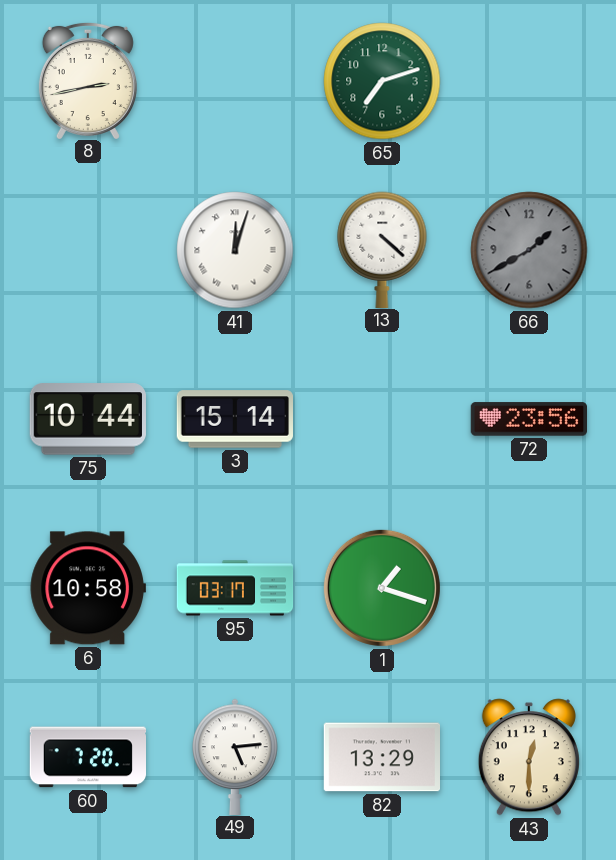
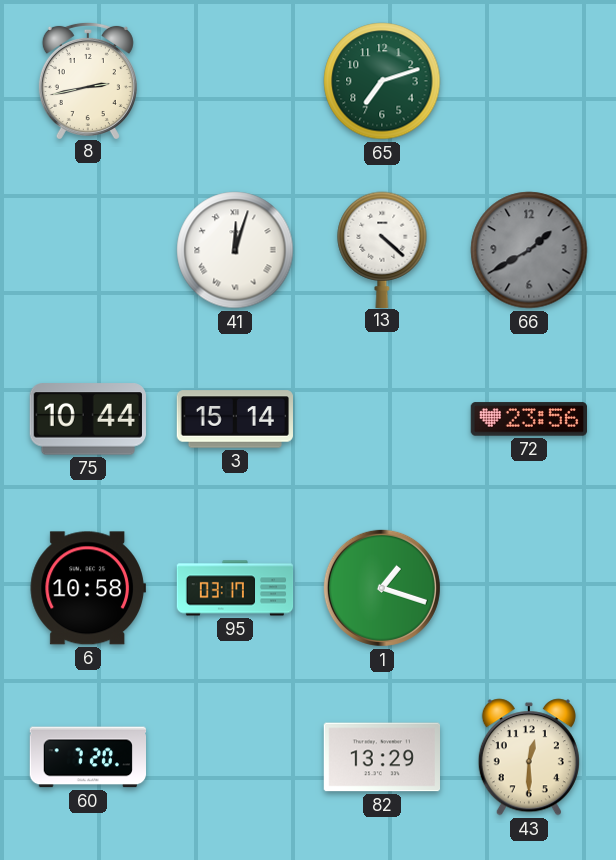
49: 5:14 -> none (235, 756)
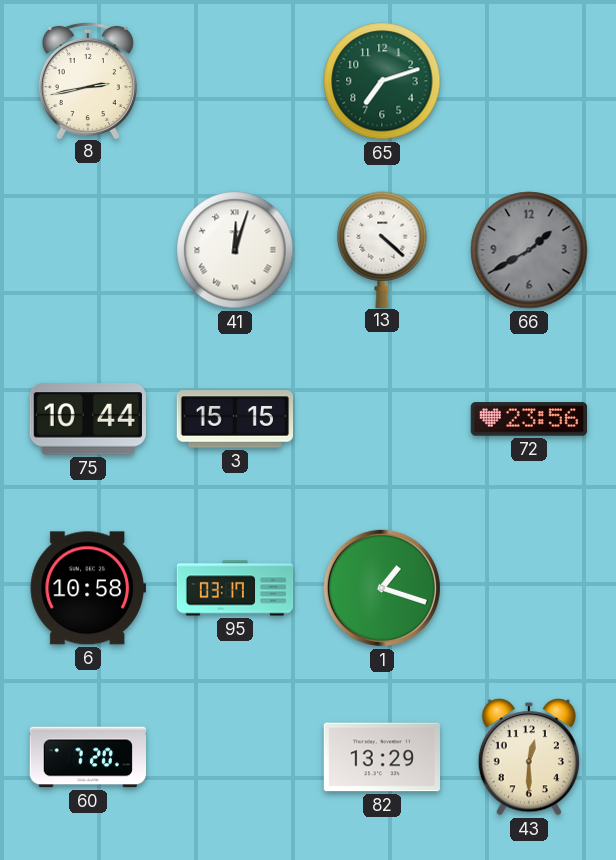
3: 15:14 -> 15:15 (234, 419)
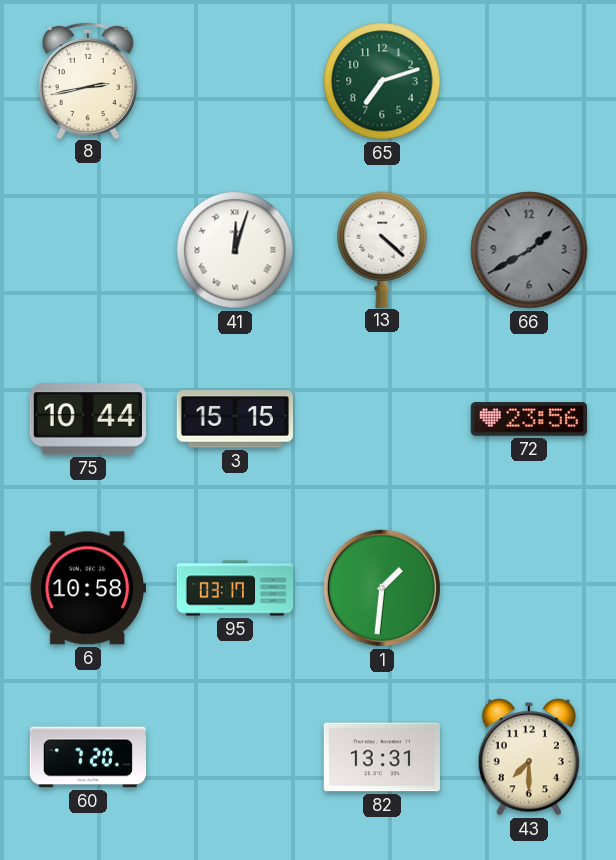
1: 1:18 -> 1:31 (382, 588)
82: 13:29 -> 13:31 (381, 757)
43: 12:30 -> 7:30 (529, 757)
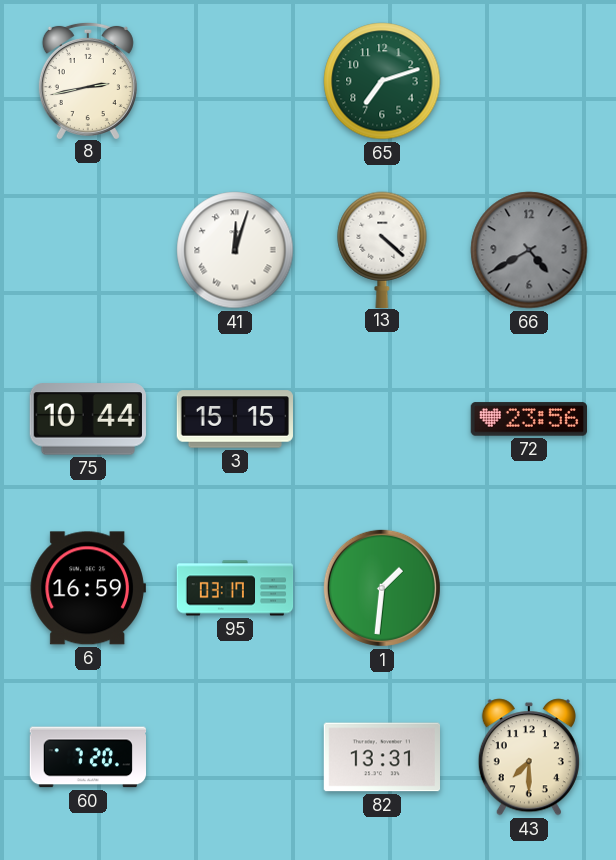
66: 1:40 -> 4:40 (529, 250)
6: 10:58 -> 16:59 (88, 588)
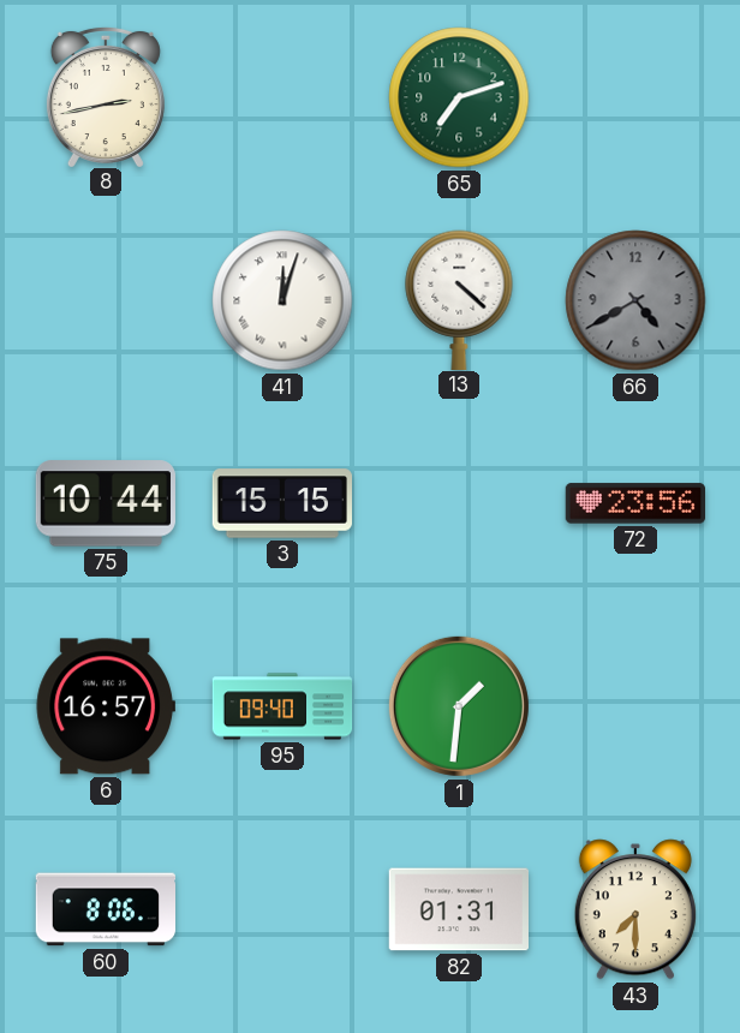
6: 16:59 -> 16:57 (106, 706)
95: 03:17 -> 09:40 (282, 706)
60: 7:20 -> 8:06 (105, 909)
82: 13:31 -> 01:31 (458, 909)
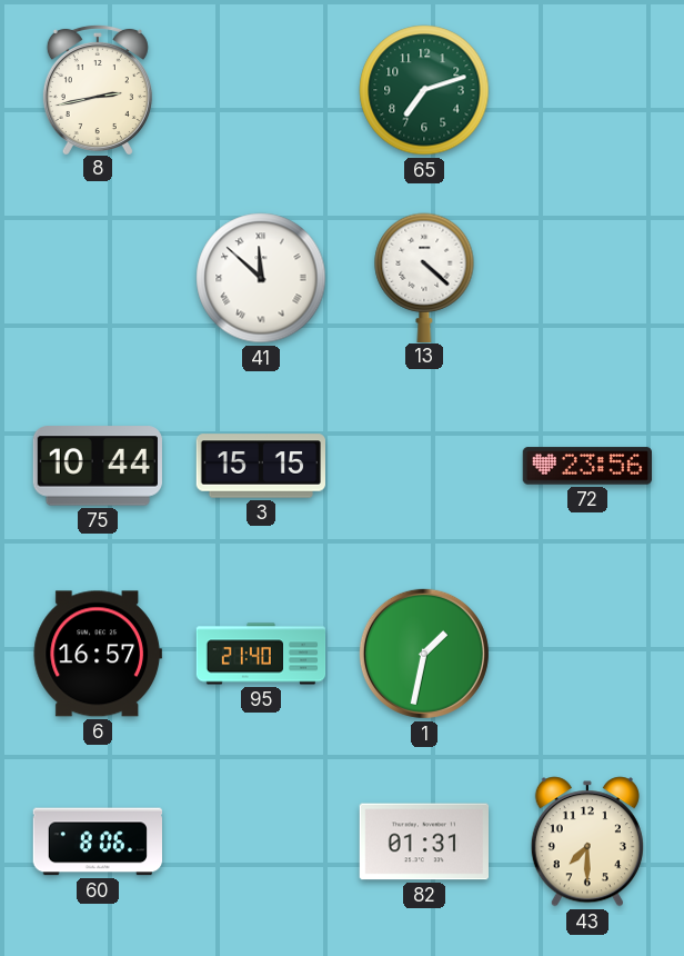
41: 12:03 -> 11:52 (261, 278)
66: 4:40 -> none (635, 300)
95: 09:40 -> 21:40 (261, 654)
1: 1:31 -> 1:32 (424, 654)
